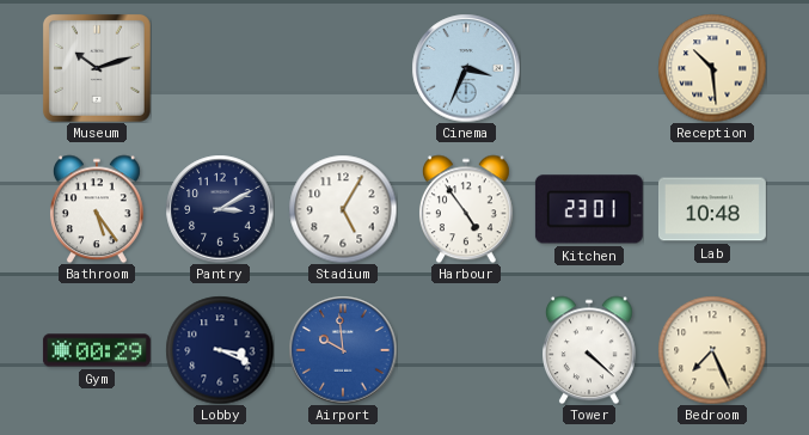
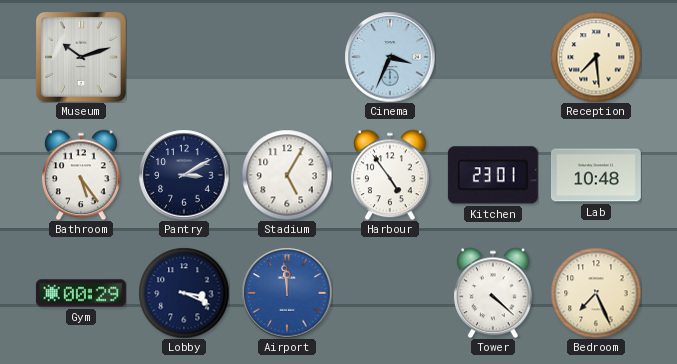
Reception: 10:29 -> 7:29 (596, 57)
Airport: 9:59 -> 11:59 (287, 293)
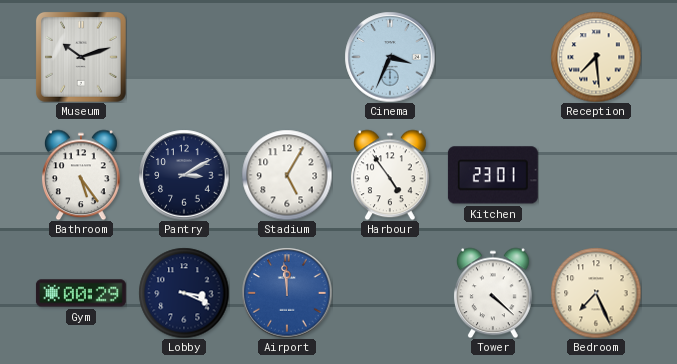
Lab: 10:48 -> none (596, 175)
